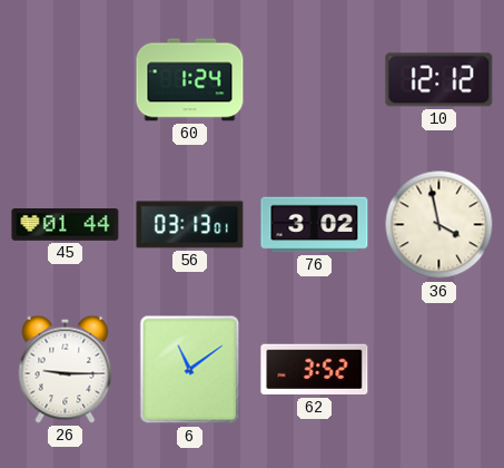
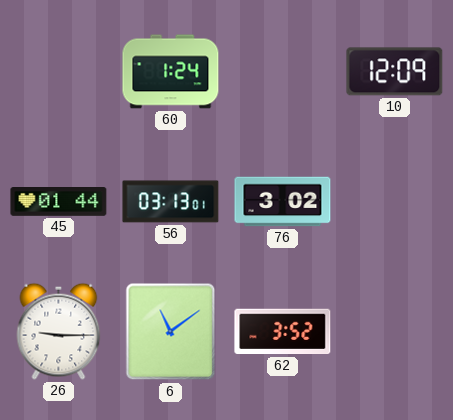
10: 12:12 -> 12:09 (395, 72)
36: 3:58 -> none (439, 225)
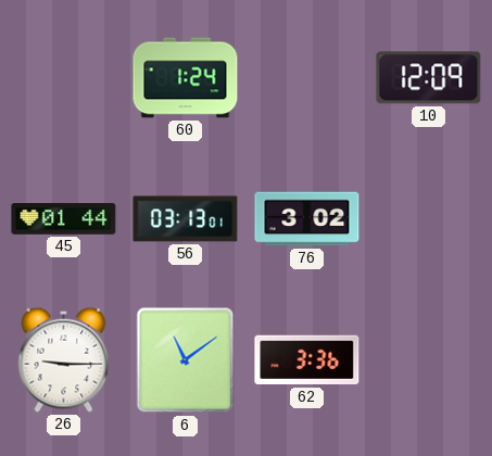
62: 3:52 -> 3:36 (307, 360)
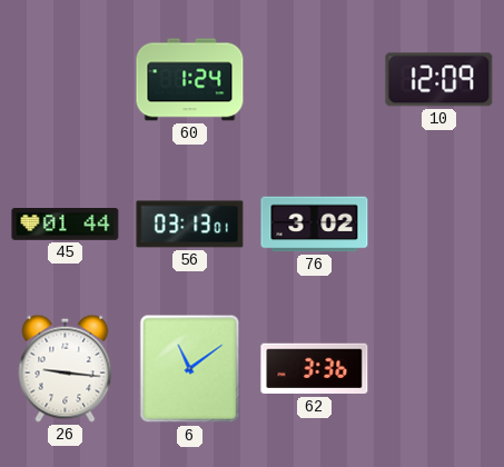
26: 9:15 -> 9:16 (66, 368)
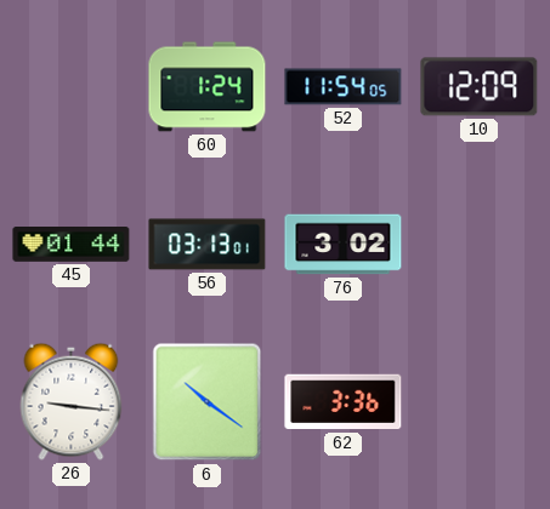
52: none -> 11:54 (344, 87)
6: 11:09 -> 10:21 (208, 402)
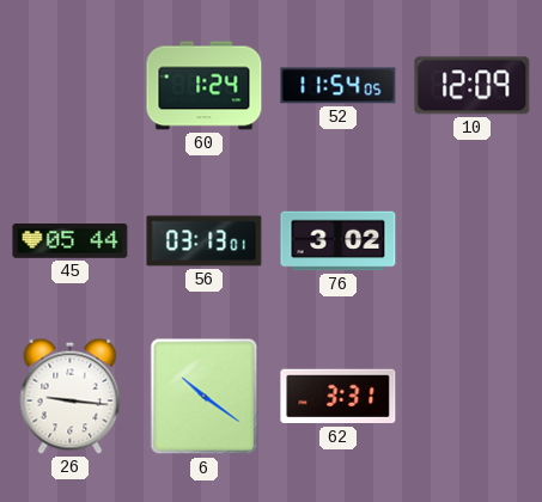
45: 01:44 -> 05:44 (71, 241)
62: 3:36 -> 3:31 (339, 397)
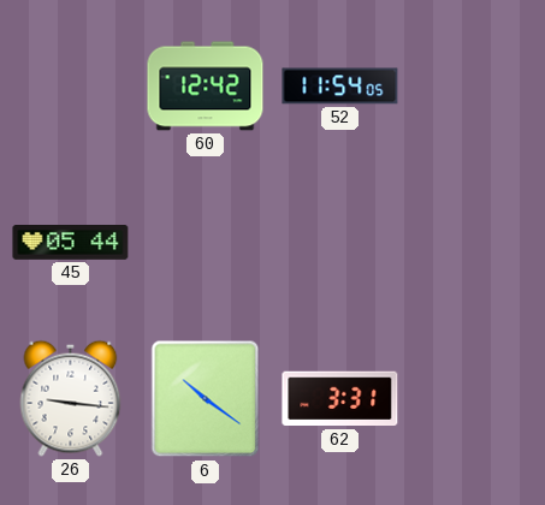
60: 1:24 -> 12:42 (206, 87)
10: 12:09 -> none (473, 86)
56: 03:13 -> none (205, 241)
76: 3:02 -> none (339, 241)
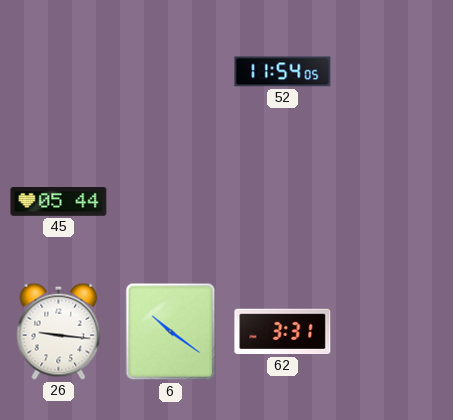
60: 12:42 -> none (206, 87)
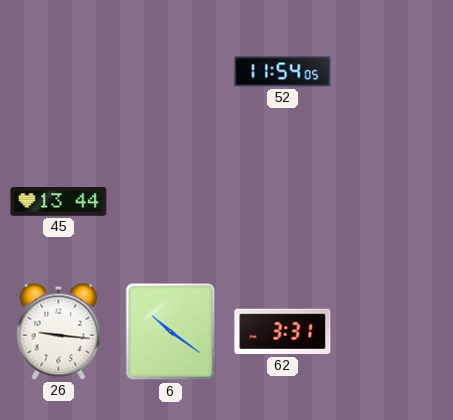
45: 05:44 -> 13:44 (59, 202)
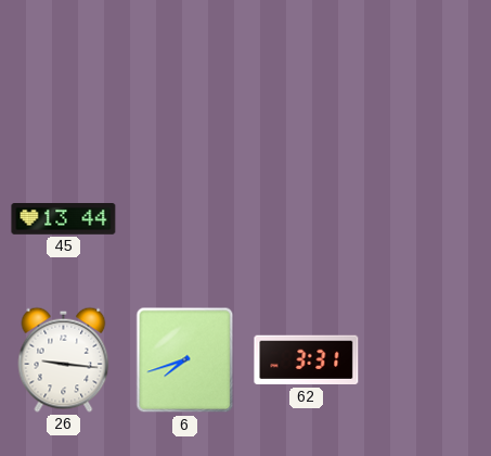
52: 11:54 -> none (283, 72)
6: 10:21 -> 7:42 (185, 360)
